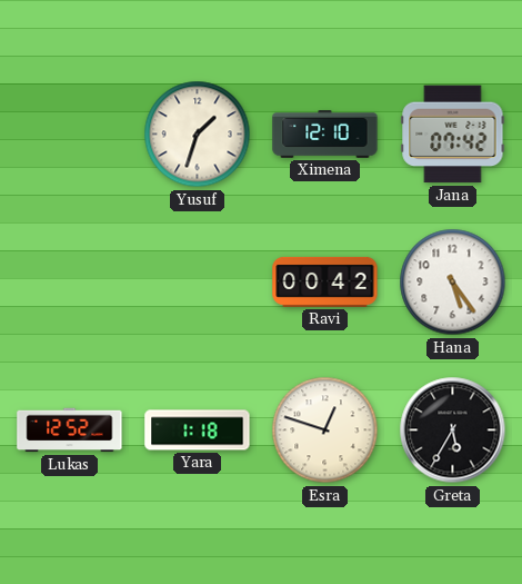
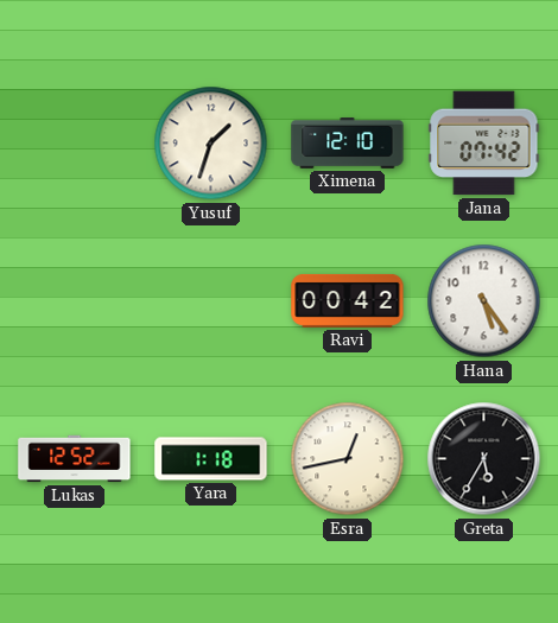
Esra: 12:48 -> 12:43 (348, 459)
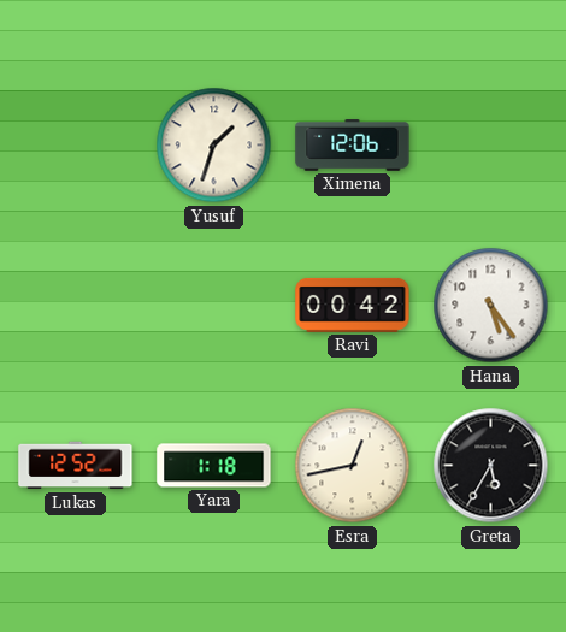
Ximena: 12:10 -> 12:06 (353, 146)
Jana: 07:42 -> none (484, 144)
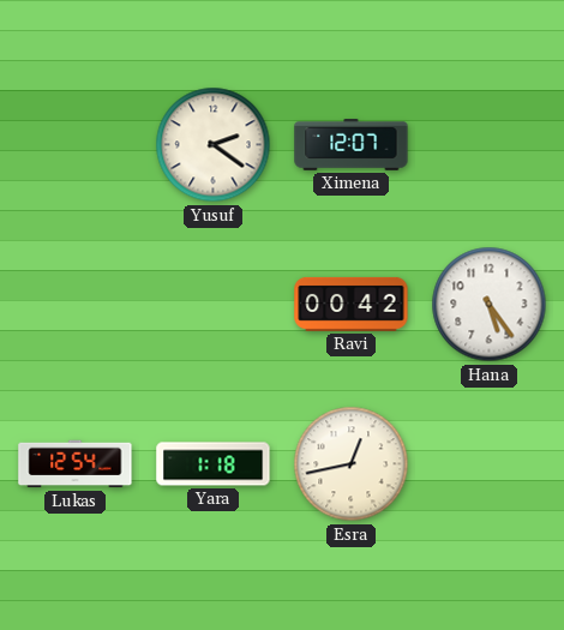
Yusuf: 1:33 -> 2:21 (214, 145)
Ximena: 12:06 -> 12:07 (352, 145)
Lukas: 12:52 -> 12:54 (76, 464)
Greta: 5:35 -> none (491, 466)
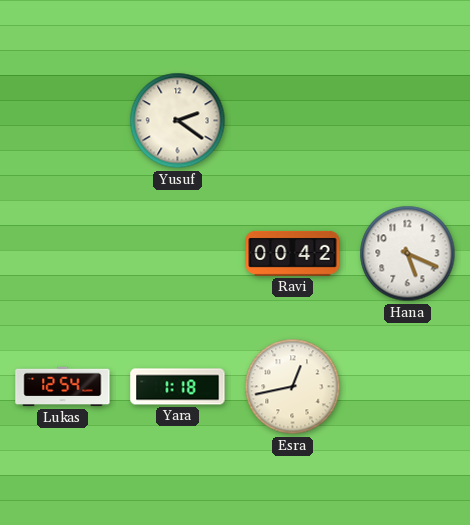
Ximena: 12:07 -> none (352, 145)
Hana: 5:24 -> 5:19 (408, 254)
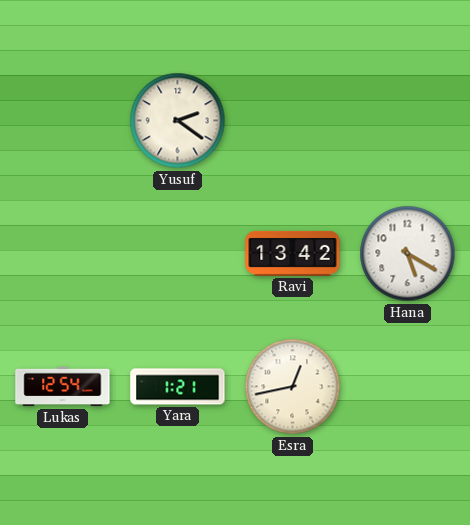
Ravi: 00:42 -> 13:42 (293, 253)
Hana: 5:19 -> 5:20 (408, 254)
Yara: 1:18 -> 1:21 (178, 387)
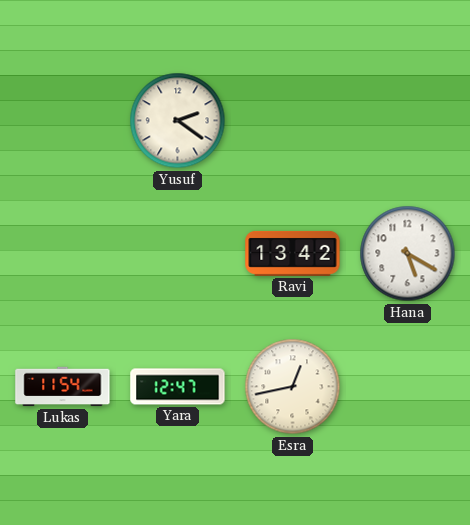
Lukas: 12:54 -> 11:54 (63, 387)
Yara: 1:21 -> 12:47 (178, 387)
